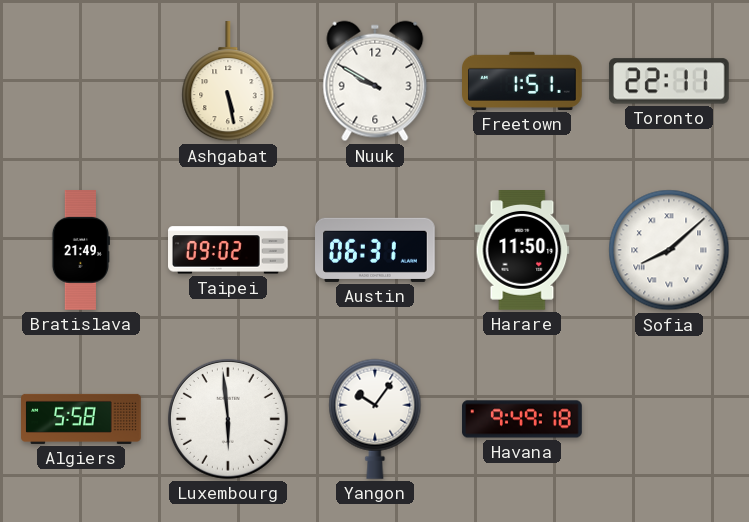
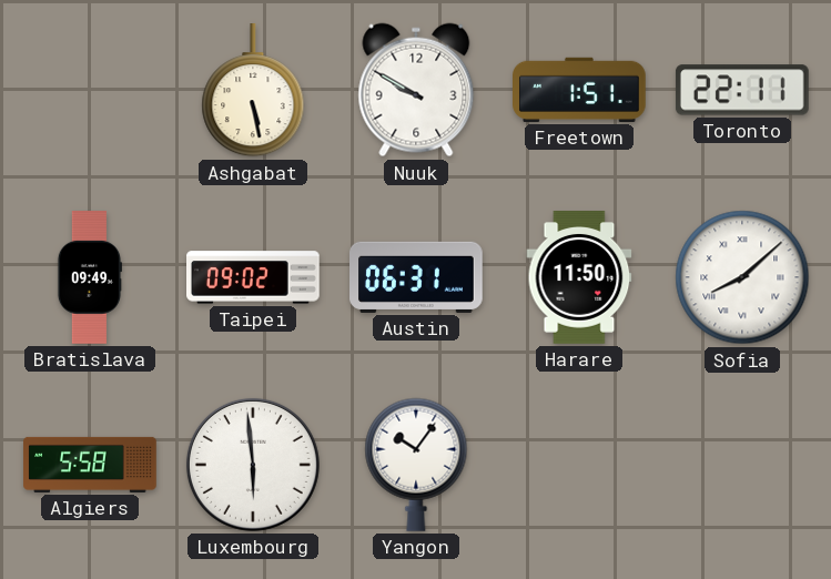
Bratislava: 21:49 -> 09:49 (89, 277)
Havana: 9:49 -> none (522, 419)
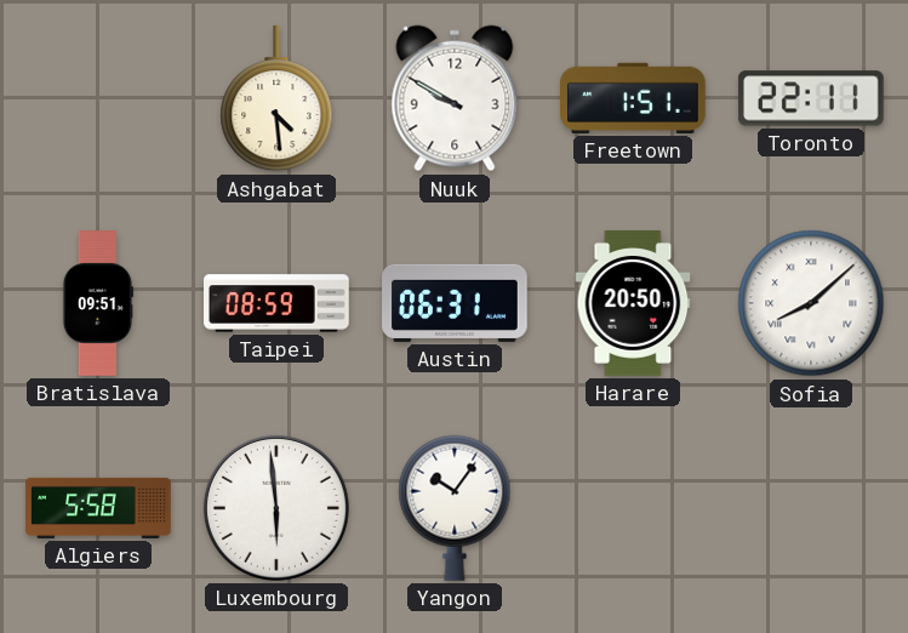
Ashgabat: 5:28 -> 4:29 (276, 99)
Bratislava: 09:49 -> 09:51 (97, 303)
Taipei: 09:02 -> 08:59 (278, 303)
Harare: 11:50 -> 20:50 (633, 304)
